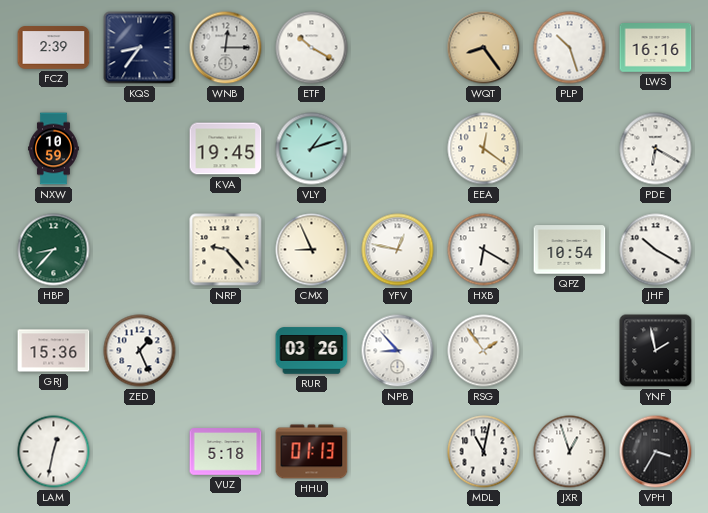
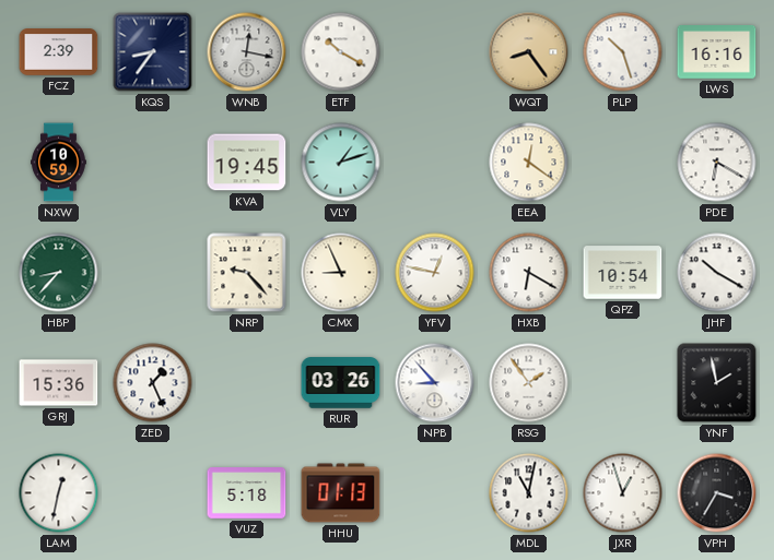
WNB: 12:15 -> 12:17 (247, 52)
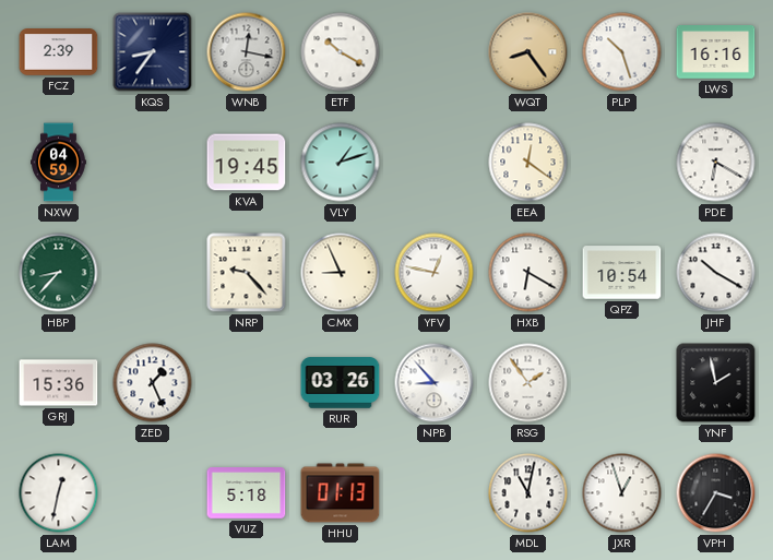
NXW: 10:59 -> 04:59 (59, 163)
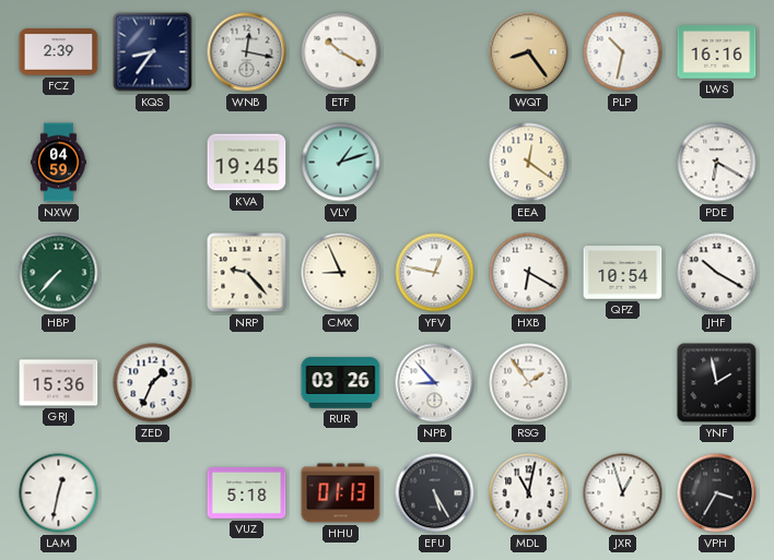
PLP: 10:27 -> 10:32 (623, 52)
HBP: 8:37 -> 7:37 (59, 273)
ZED: 1:26 -> 1:34 (153, 383)
EFU: none -> 5:25 (435, 493)
